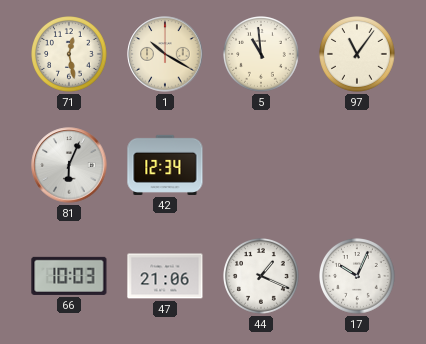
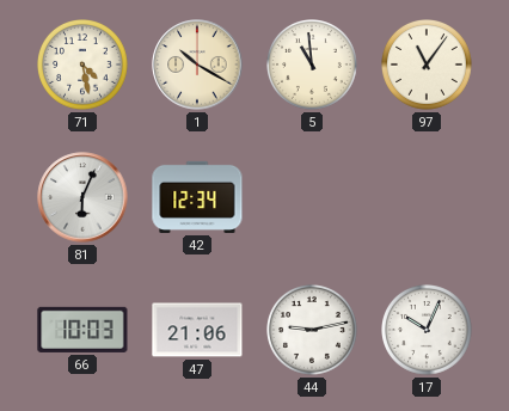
71: 12:28 -> 4:28 (84, 66)
44: 1:19 -> 9:13 (313, 331)
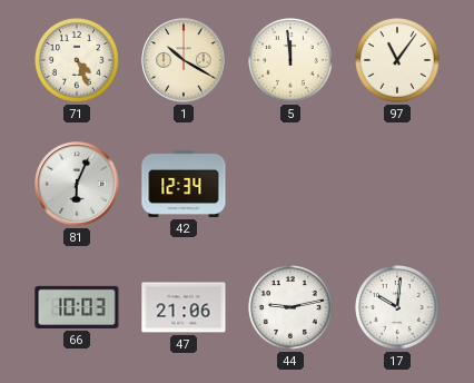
71: 4:28 -> 4:26 (78, 61)
5: 10:59 -> 11:59 (292, 61)
17: 10:04 -> 10:01 (398, 308)
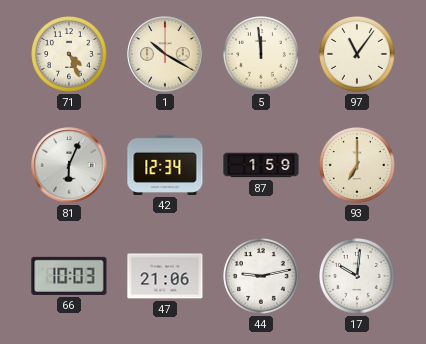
87: none -> 1:59 (261, 165)
93: none -> 7:00 (358, 166)
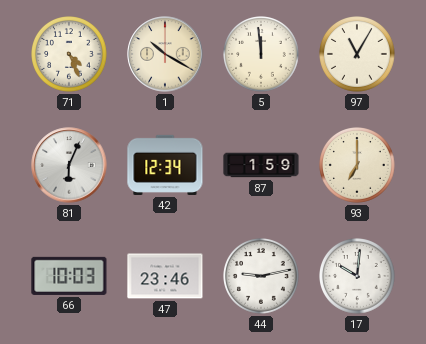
97: 11:06 -> 11:05 (358, 55)
47: 21:06 -> 23:46 (165, 276)
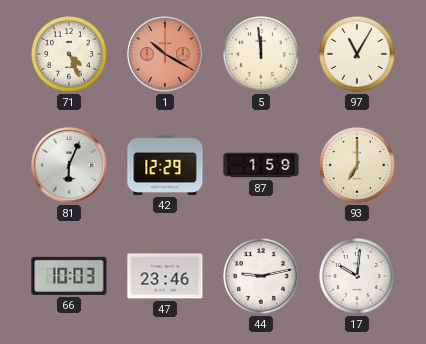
1 dial: cream -> salmon (165, 54)
42: 12:34 -> 12:29 (165, 165)
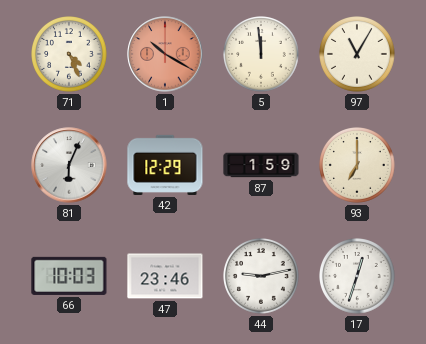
17: 10:01 -> 12:33 (358, 277)
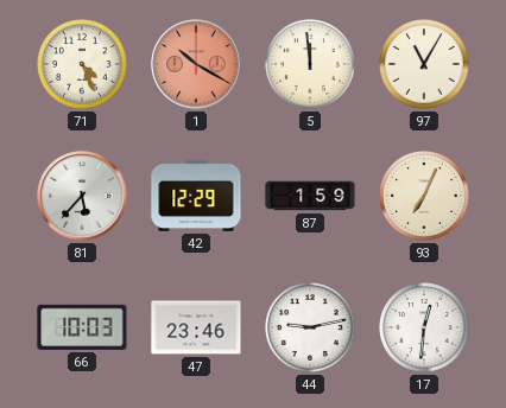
81: 6:04 -> 5:37 (82, 196)
93: 7:00 -> 7:04 (425, 197)
17: 12:33 -> 12:31 (425, 329)
